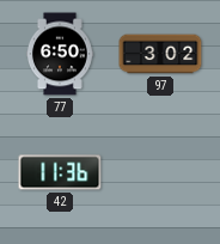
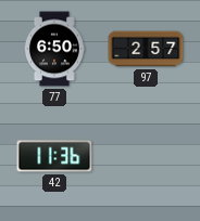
97: 3:02 -> 2:57 (146, 49)
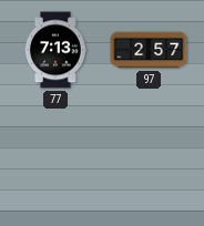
77: 6:50 -> 7:13 (55, 50)
42: 11:36 -> none (54, 156)
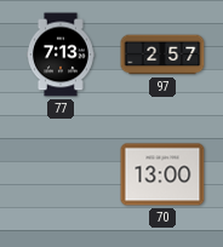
70: none -> 13:00 (162, 174)
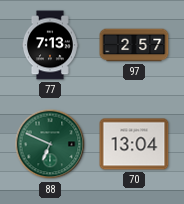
88: none -> 6:49 (50, 144)
70: 13:00 -> 13:04 (134, 144)
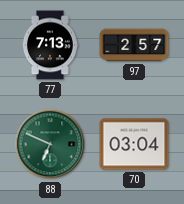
70: 13:04 -> 03:04 (134, 144)
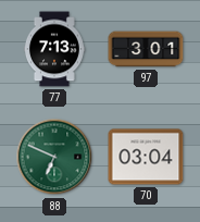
97: 2:57 -> 3:01 (146, 49)
